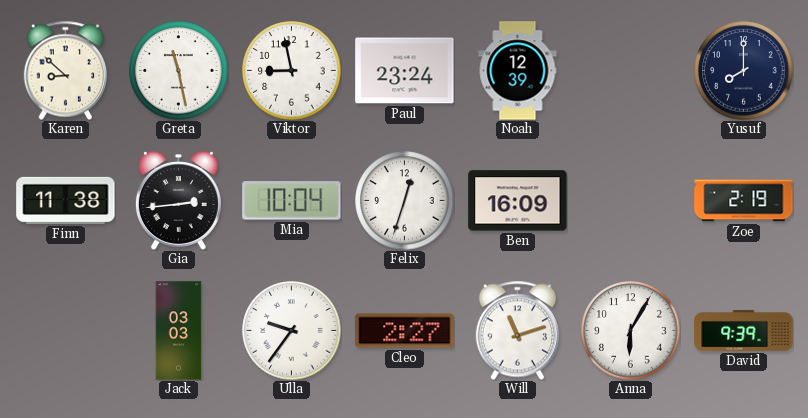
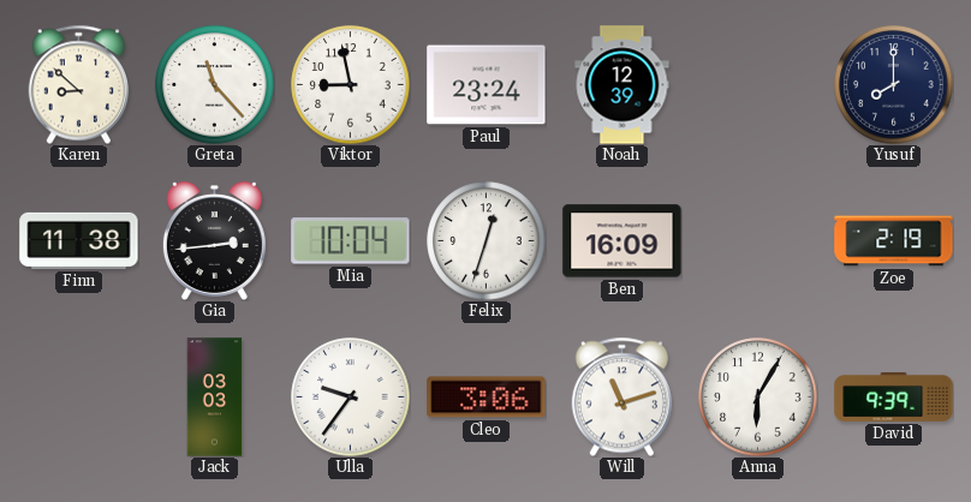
Greta: 11:28 -> 11:23 (215, 85)
Cleo: 2:27 -> 3:06 (487, 398)
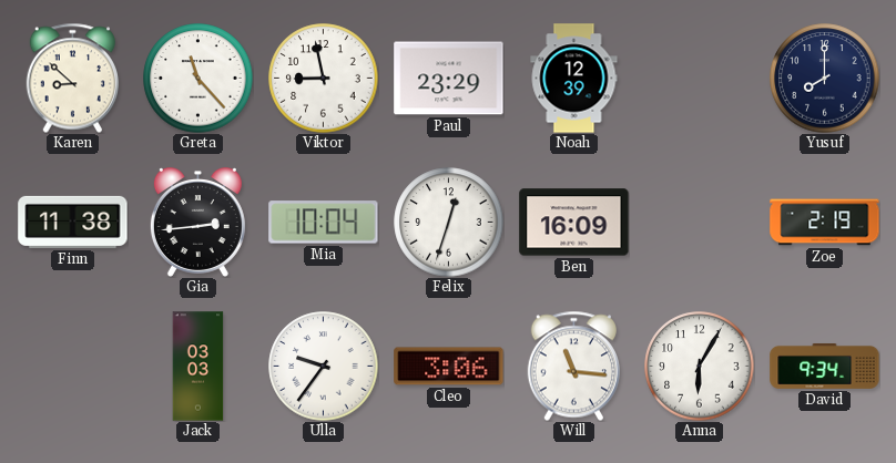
Paul: 23:24 -> 23:29 (449, 79)
Will: 11:12 -> 11:16 (573, 366)
David: 9:39 -> 9:34 (825, 367)
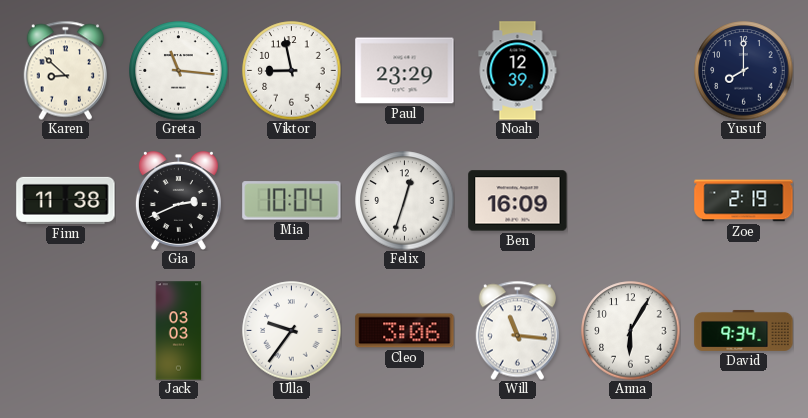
Greta: 11:23 -> 11:16 (179, 71)
Gia: 2:44 -> 2:41 (178, 201)
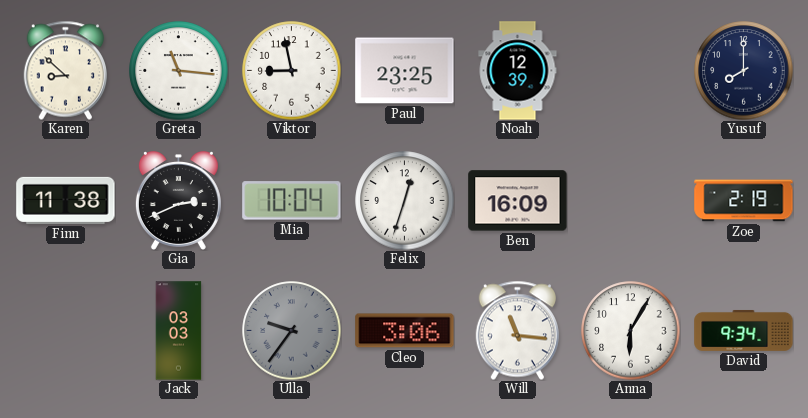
Paul: 23:29 -> 23:25 (405, 71)
Ulla dial: white -> grey (292, 331)
